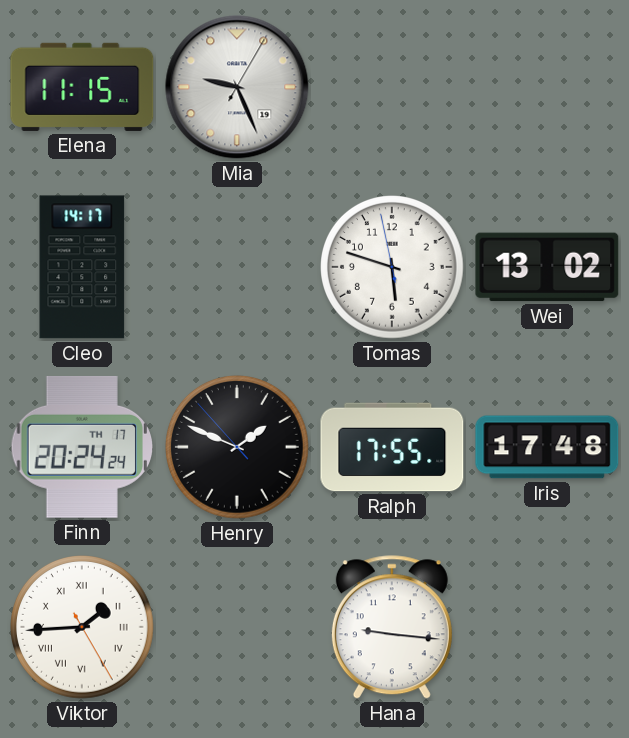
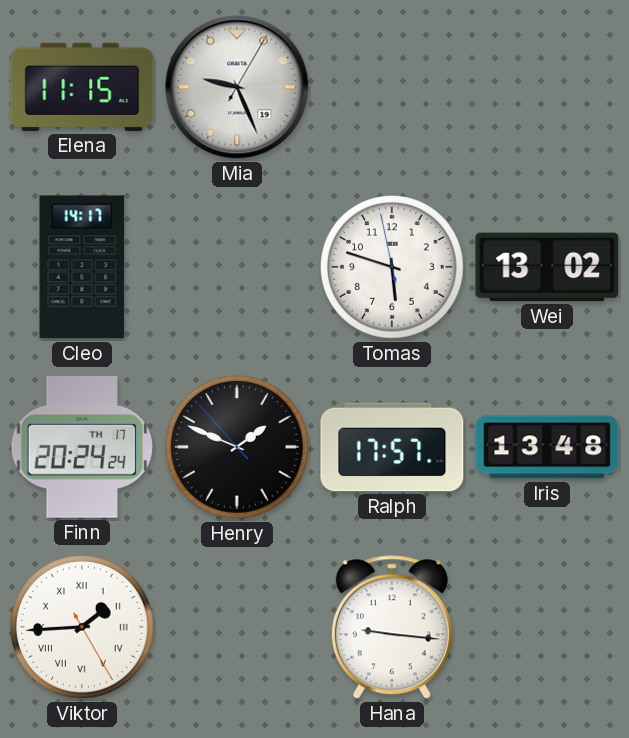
Ralph: 17:55 -> 17:57 (392, 447)
Iris: 17:48 -> 13:48 (547, 447)
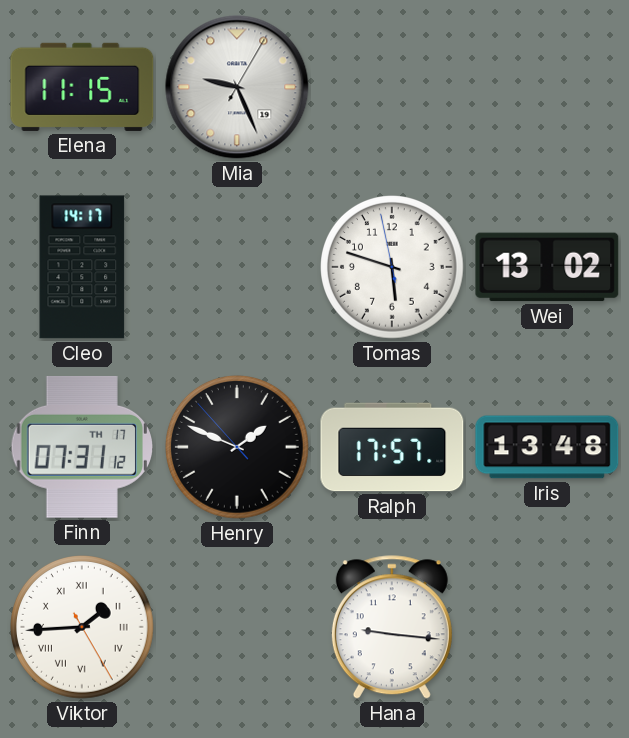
Finn: 20:24 -> 07:31 (81, 447)
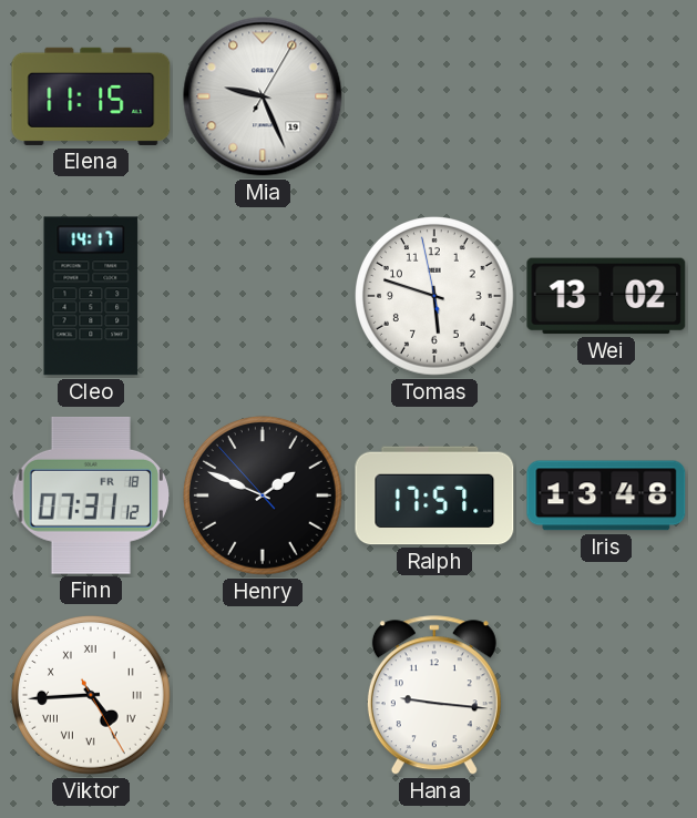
Finn date: TH 17 -> FR 18 (90, 495)
Viktor: 1:44 -> 4:44 (92, 696)
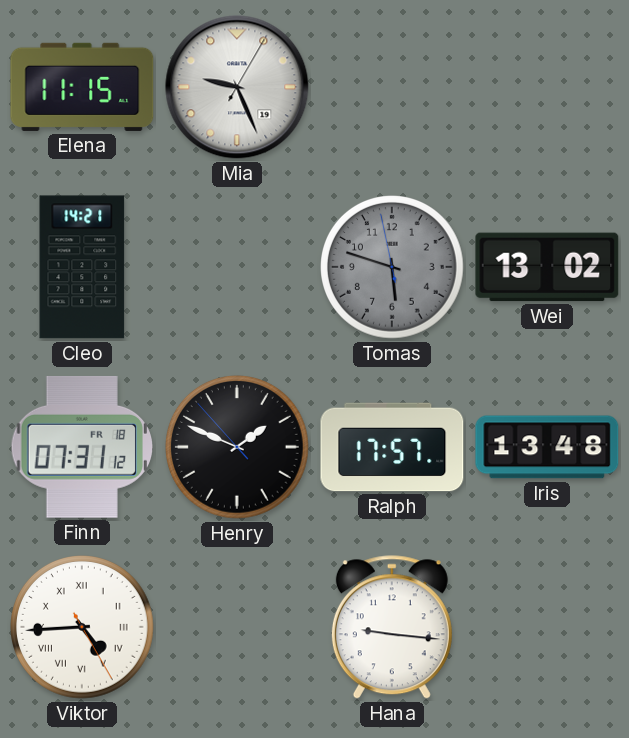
Cleo: 14:17 -> 14:21 (82, 267)
Tomas dial: white -> grey (393, 268)
